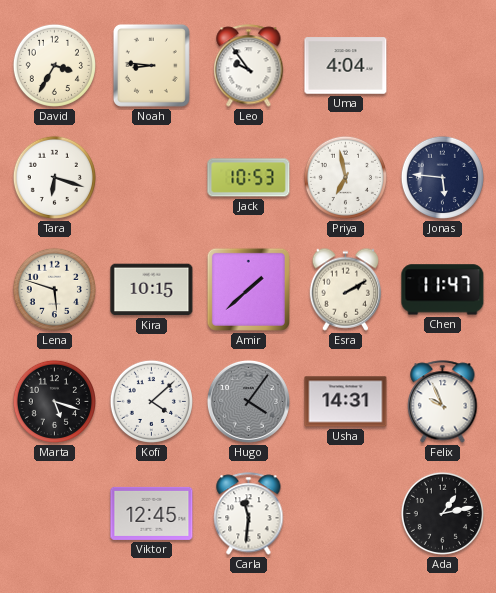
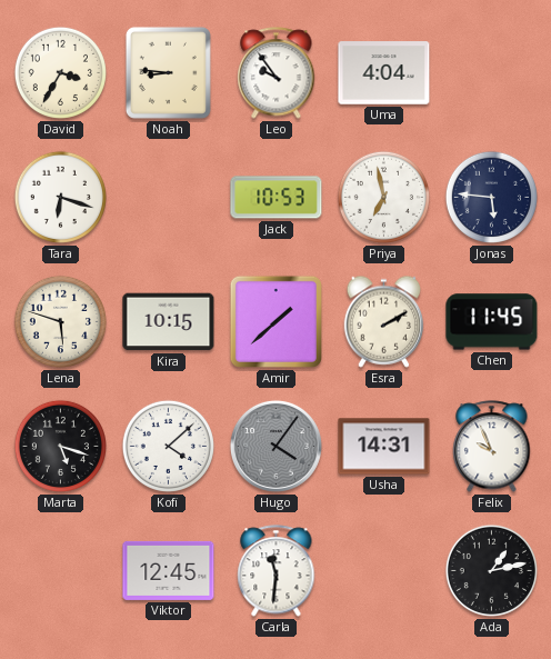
Chen: 11:47 -> 11:45 (492, 322)
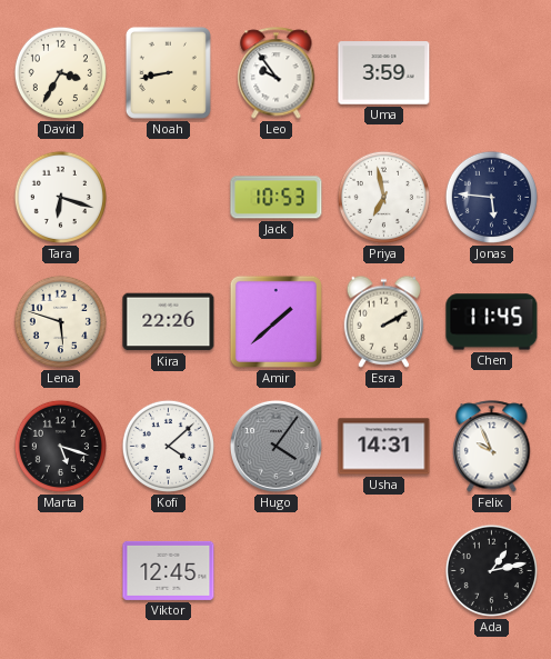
Noah: 8:46 -> 8:43 (168, 72)
Uma: 4:04 -> 3:59 (384, 73)
Kira: 10:15 -> 22:26 (169, 322)
Carla: 11:31 -> none (277, 571)
